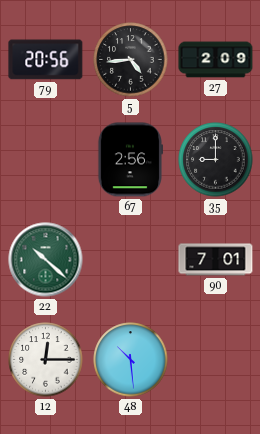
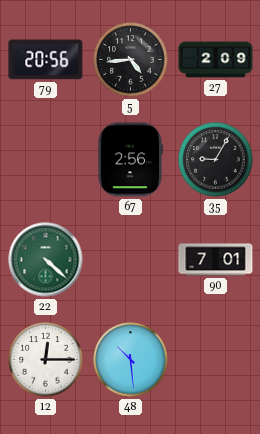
35: 9:00 -> 9:05 (216, 160)
22: 10:22 -> 4:22 (46, 260)
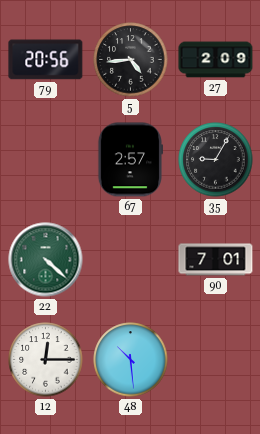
67: 2:56 -> 2:57 (129, 160)
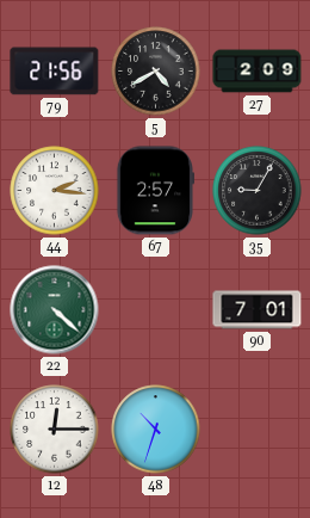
79: 20:56 -> 21:56 (55, 72)
5: 4:44 -> 4:40 (156, 72)
44: none -> 2:16 (55, 191)
48: 10:29 -> 10:33 (156, 430)
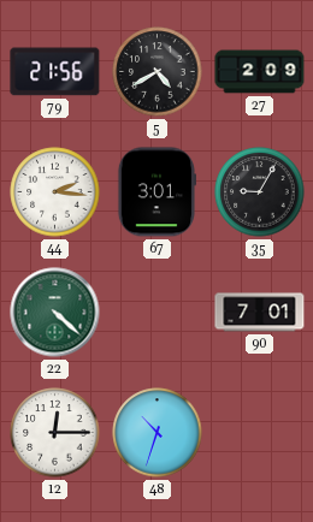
67: 2:57 -> 3:01 (155, 192)
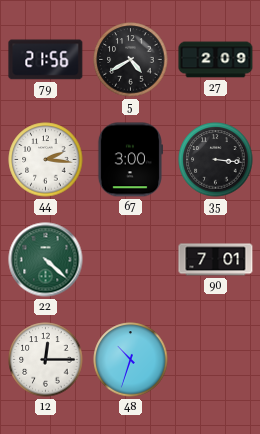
67: 3:01 -> 3:00 (129, 160)
35: 9:05 -> 3:16 (216, 160)
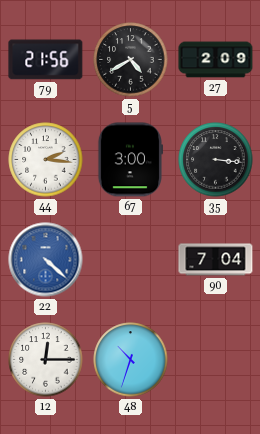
22 dial: green -> blue (46, 260)
90: 7:01 -> 7:04 (216, 260)
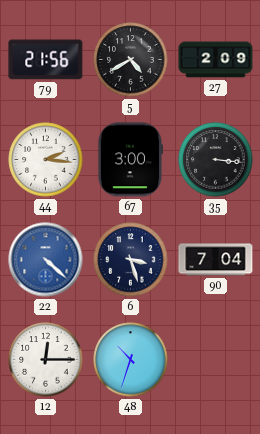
6: none -> 3:27 (131, 260)
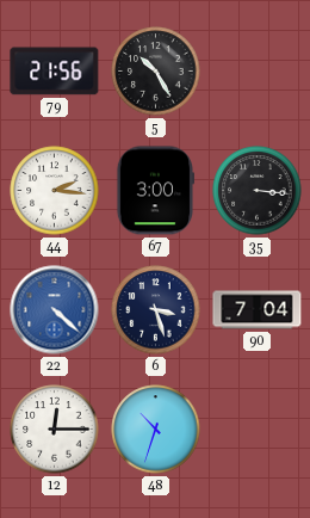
5: 4:40 -> 10:25 (156, 72)
27: 2:09 -> none (216, 60)
